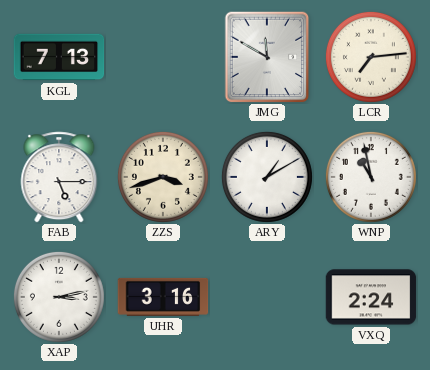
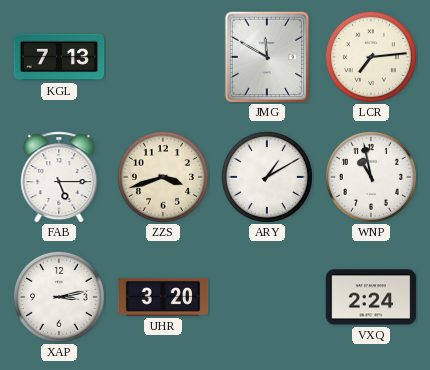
UHR: 3:16 -> 3:20 (163, 297)
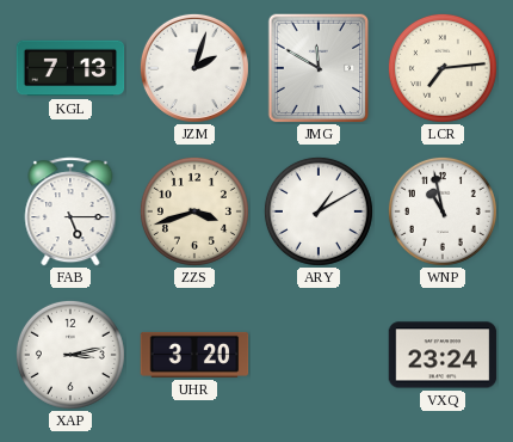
JZM: none -> 2:03 (194, 68)
VXQ: 2:24 -> 23:24 (443, 355)
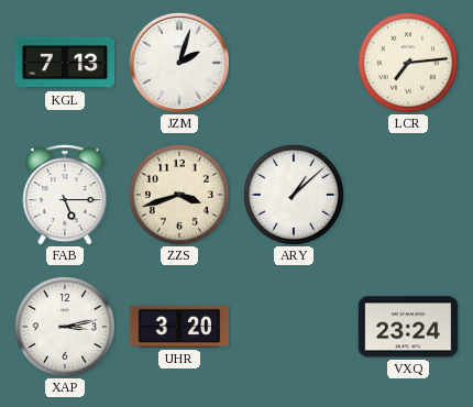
JMG: 11:50 -> none (319, 68)
ARY: 1:10 -> 1:08 (294, 195)
WNP: 10:58 -> none (443, 211)
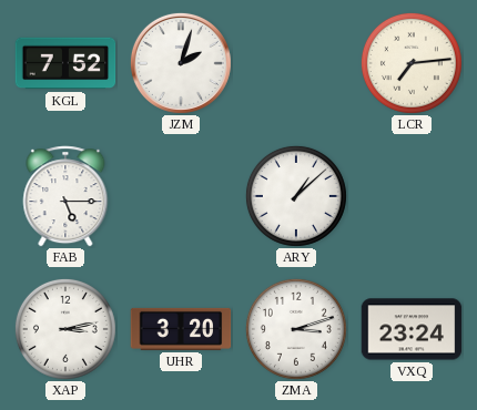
KGL: 7:13 -> 7:52 (65, 63)
ZZS: 3:42 -> none (179, 195)
ZMA: none -> 3:12 (296, 329)
